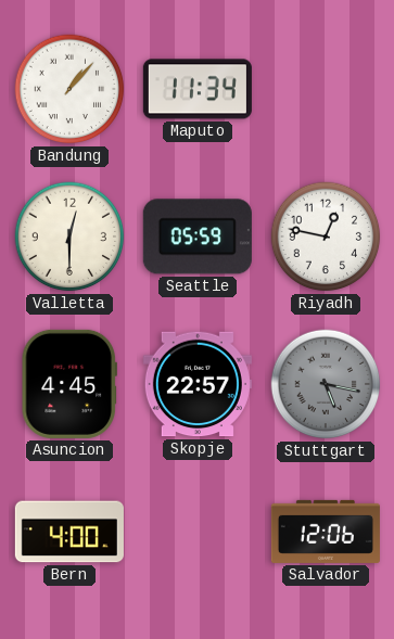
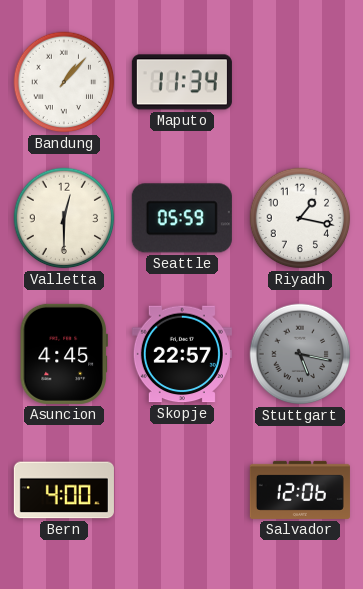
Riyadh: 12:47 -> 1:17 (300, 218)
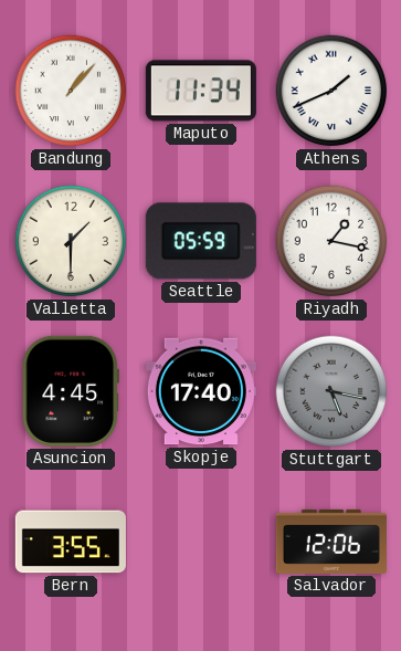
Athens: none -> 1:41 (331, 91)
Valletta: 12:30 -> 1:30 (71, 241)
Skopje: 22:57 -> 17:40 (201, 391)
Bern: 4:00 -> 3:55 (71, 542)
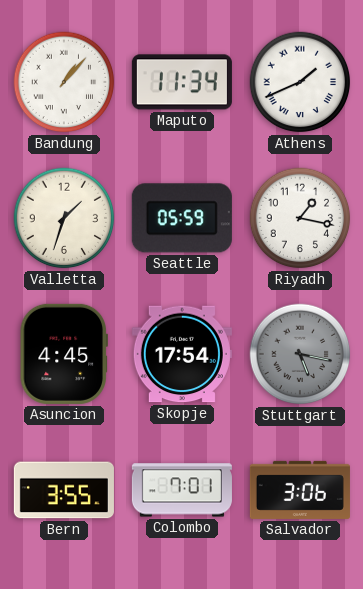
Valletta: 1:30 -> 1:33 (64, 218)
Skopje: 17:40 -> 17:54 (182, 354)
Colombo: none -> 7:01 (182, 490)
Salvador: 12:06 -> 3:06 (300, 490)
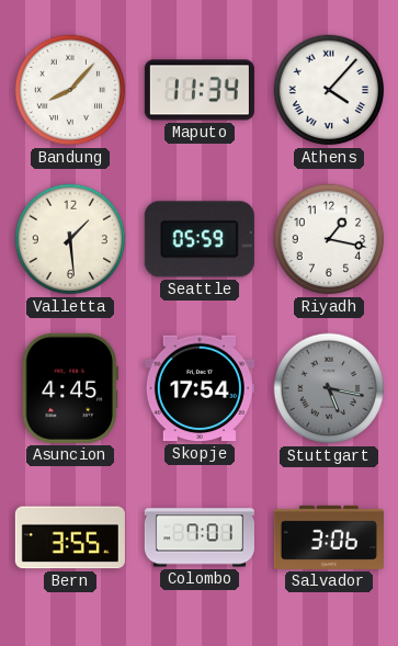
Bandung: 1:07 -> 8:07 (70, 90)
Athens: 1:41 -> 4:07 (329, 90)
Valletta: 1:33 -> 1:29 (70, 239)
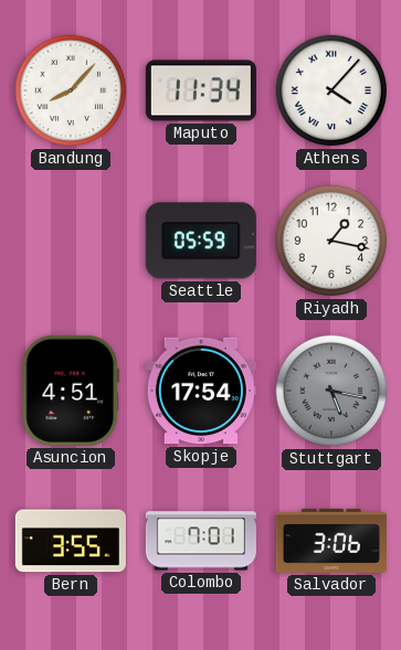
Valletta: 1:29 -> none (70, 239)
Asuncion: 4:45 -> 4:51 (71, 391)
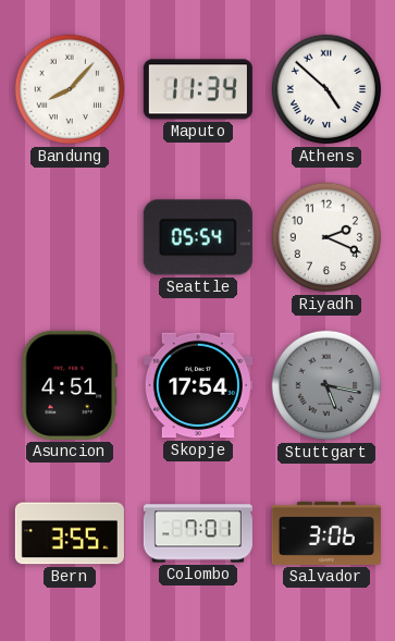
Athens: 4:07 -> 4:52 (326, 89)
Seattle: 05:59 -> 05:54 (198, 237)
Riyadh: 1:17 -> 2:19 (326, 237)
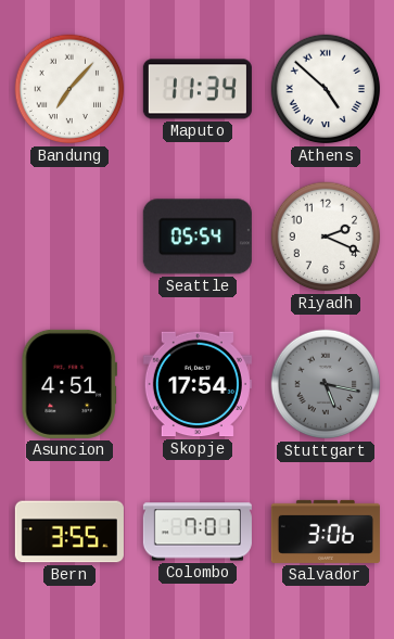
Bandung: 8:07 -> 7:07 (69, 89)
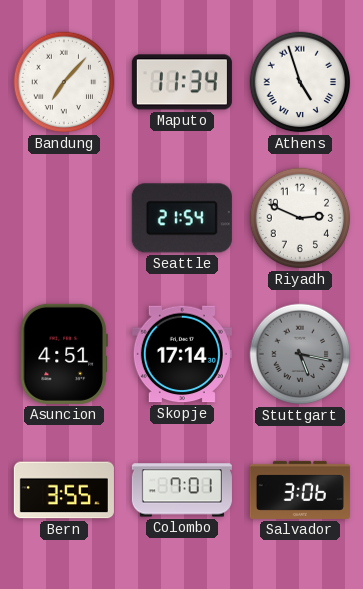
Athens: 4:52 -> 4:57 (300, 82)
Seattle: 05:54 -> 21:54 (182, 218)
Riyadh: 2:19 -> 2:49 (300, 218)
Skopje: 17:54 -> 17:14 (182, 354)
